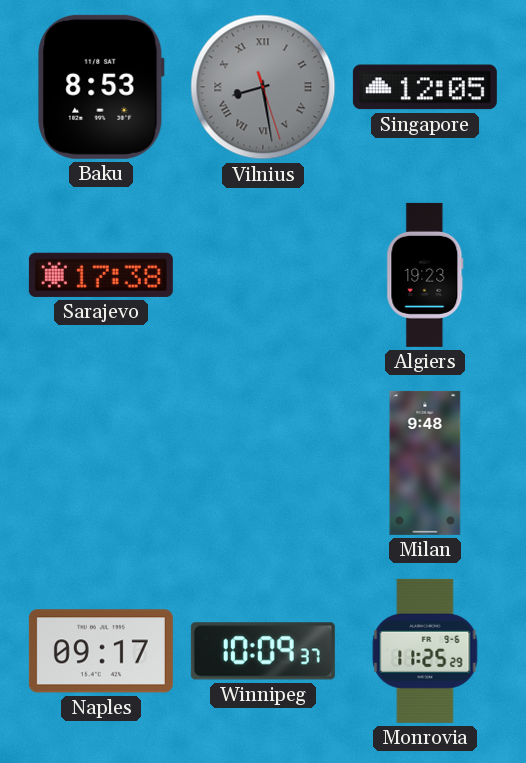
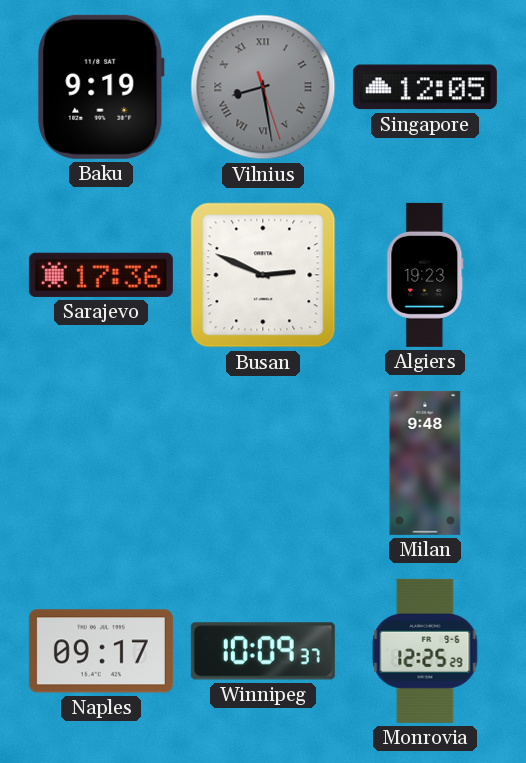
Baku: 8:53 -> 9:19 (101, 87)
Sarajevo: 17:38 -> 17:36 (101, 275)
Busan: none -> 2:49 (263, 275)
Monrovia: 11:25 -> 12:25 (425, 651)
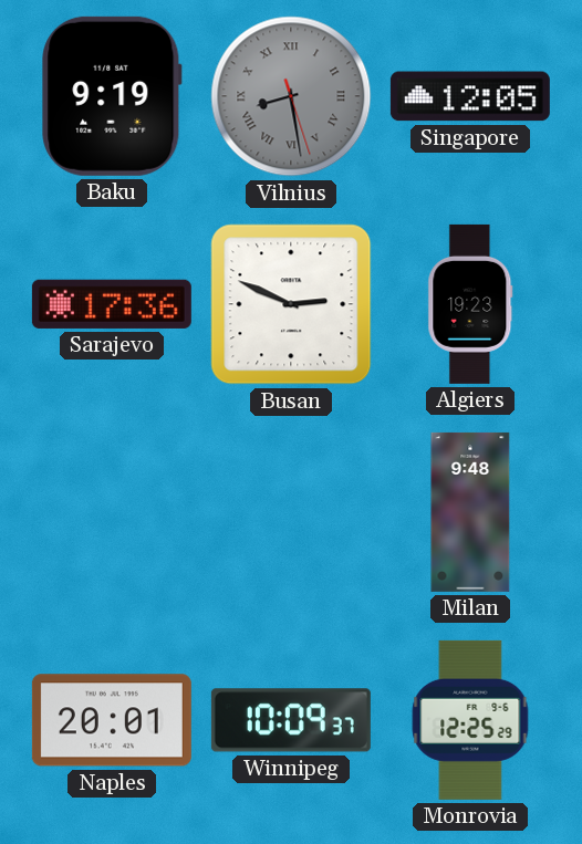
Naples: 09:17 -> 20:01 (112, 720)
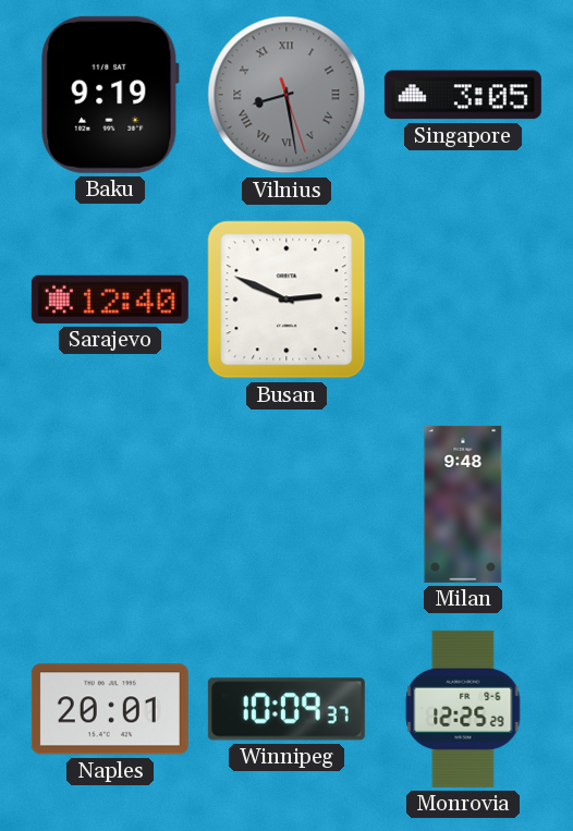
Singapore: 12:05 -> 3:05 (463, 95)
Sarajevo: 17:36 -> 12:40 (110, 300)
Algiers: 19:23 -> none (470, 304)
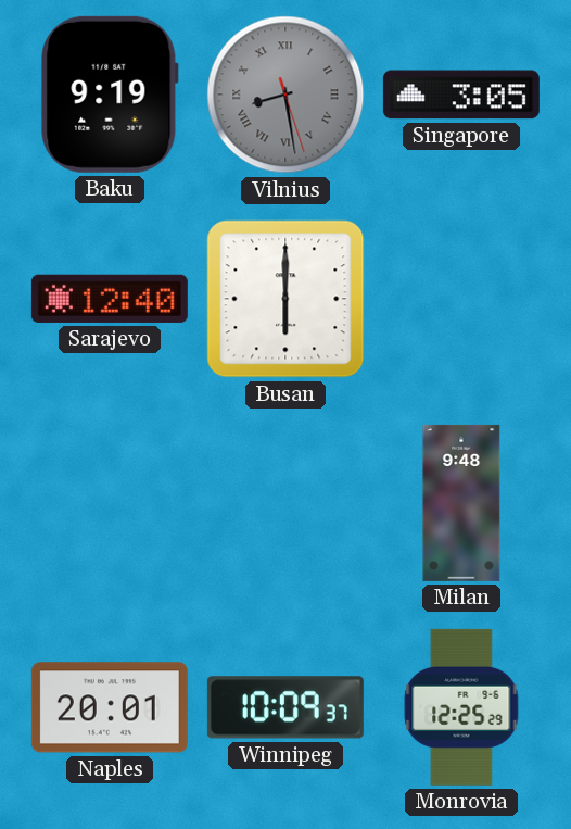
Busan: 2:49 -> 6:00 (285, 299)
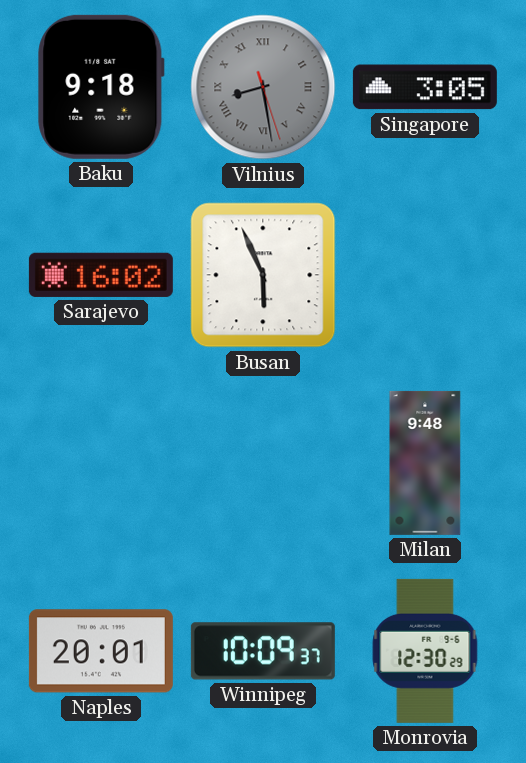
Baku: 9:19 -> 9:18 (101, 87)
Sarajevo: 12:40 -> 16:02 (101, 275)
Busan: 6:00 -> 5:56 (263, 275)
Monrovia: 12:25 -> 12:30 (425, 651)
